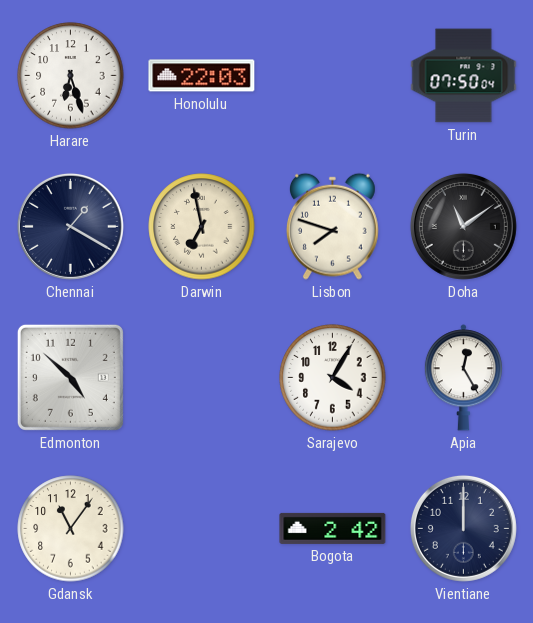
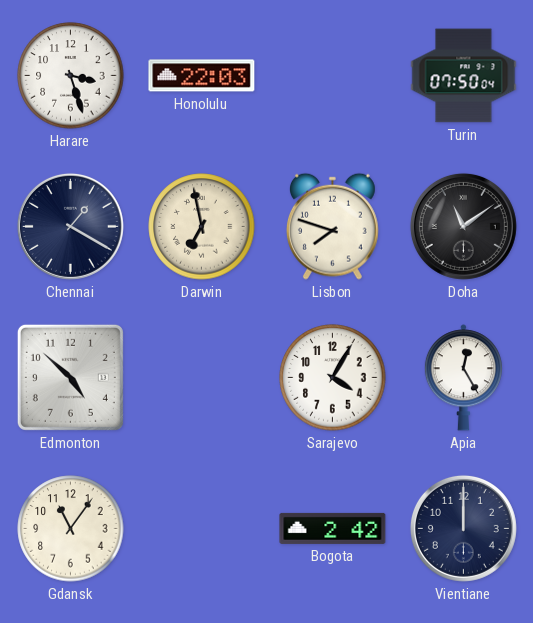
Harare: 6:27 -> 3:27 (71, 76)
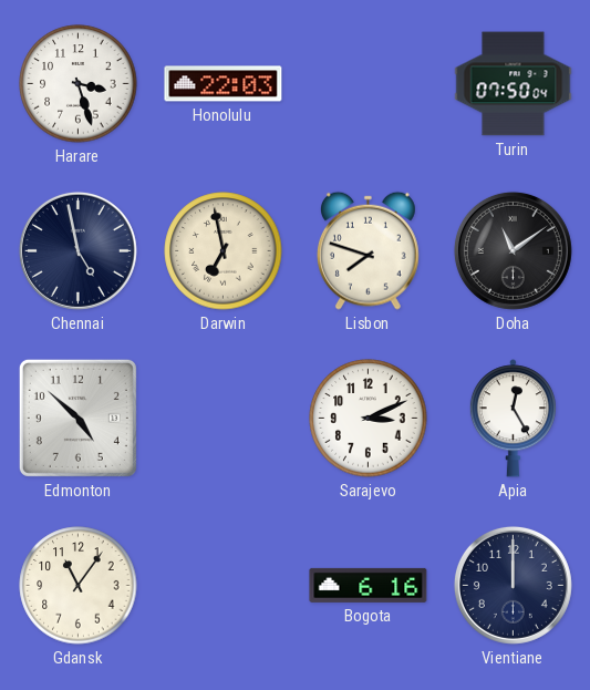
Chennai: 1:20 -> 4:58 (77, 250)
Sarajevo: 4:05 -> 3:11 (369, 419)
Bogota: 2:42 -> 6:16 (369, 585)
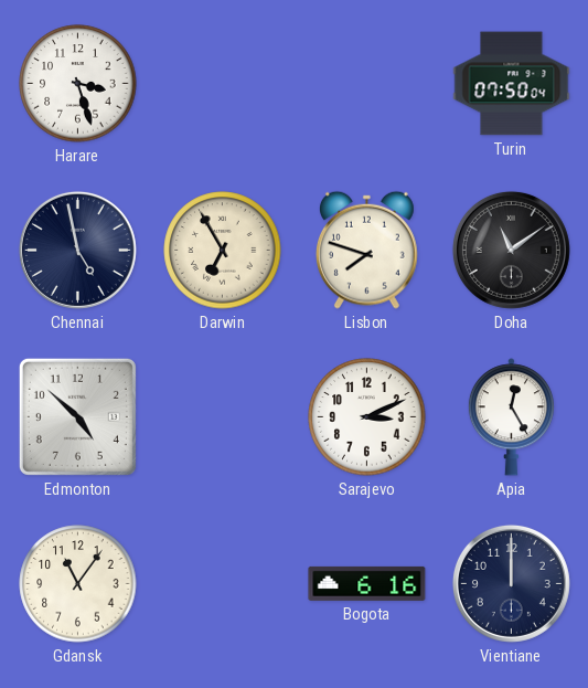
Honolulu: 22:03 -> none (224, 84)
Darwin: 6:58 -> 6:55 (223, 251)
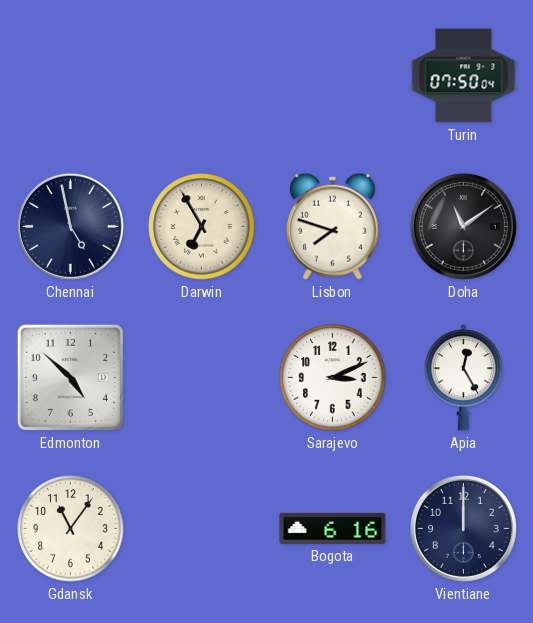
Harare: 3:27 -> none (78, 84)
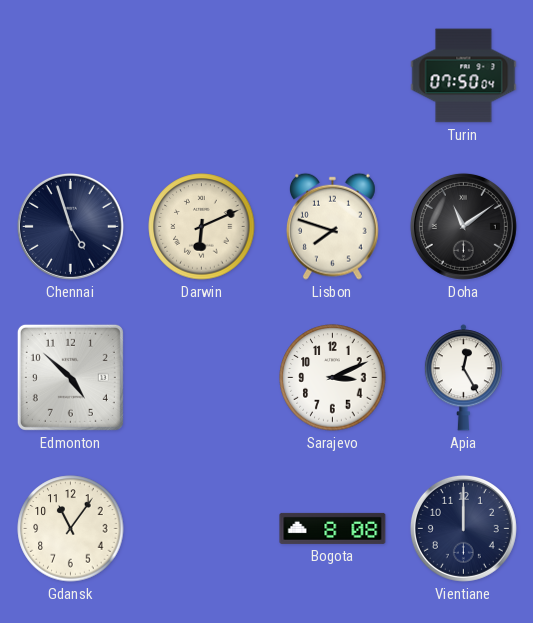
Chennai: 4:58 -> 4:57 (70, 226)
Darwin: 6:55 -> 6:11 (202, 227)
Bogota: 6:16 -> 8:08 (333, 528)
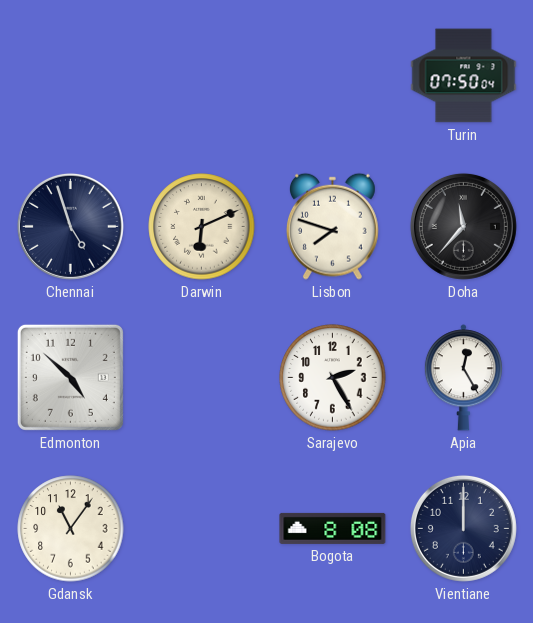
Doha: 11:09 -> 11:37 (463, 226)
Sarajevo: 3:11 -> 2:25 (333, 378)
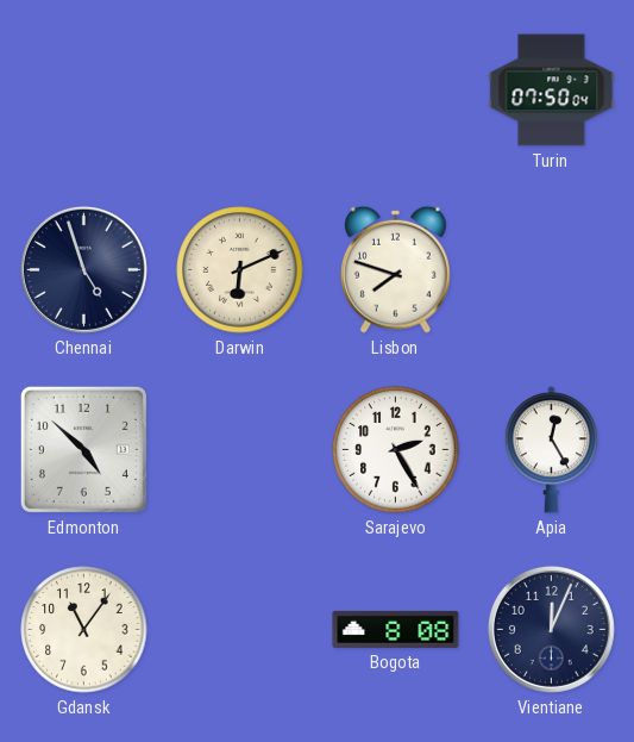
Doha: 11:37 -> none (463, 226)
Vientiane: 12:00 -> 12:04 (551, 629)
